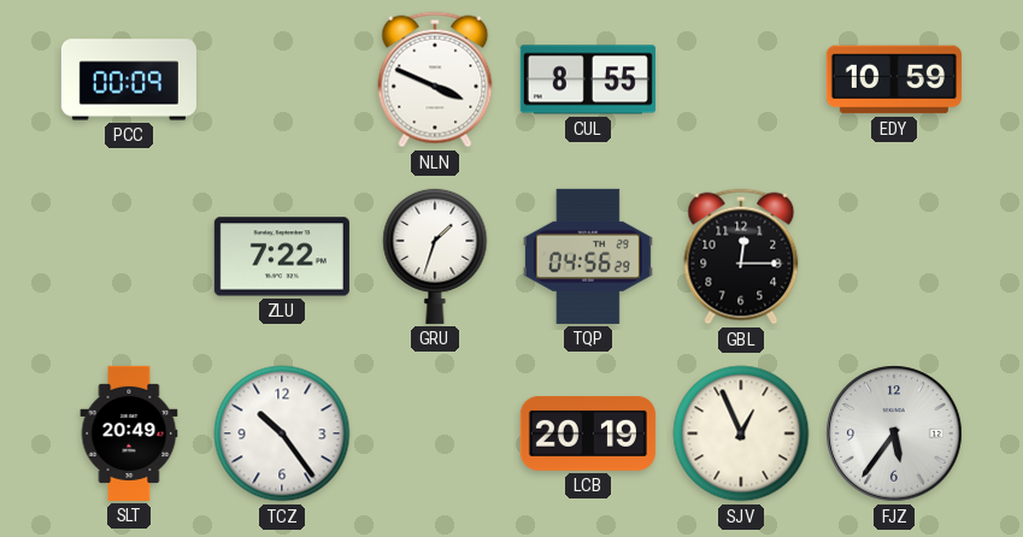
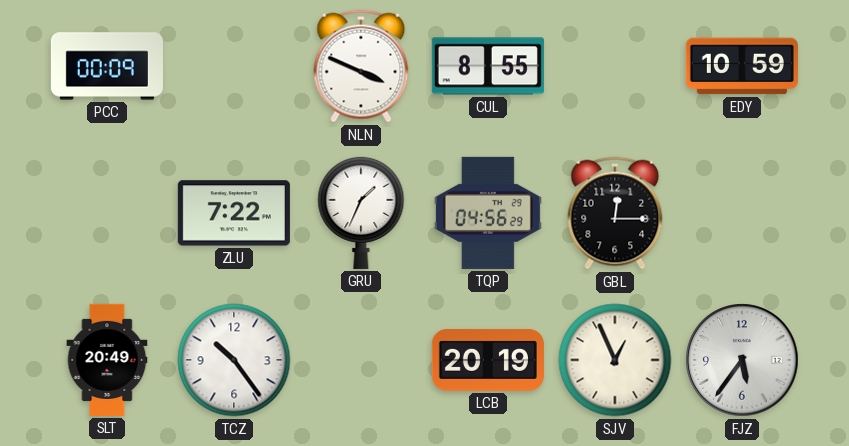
GRU: 1:33 -> 1:34 (361, 212)
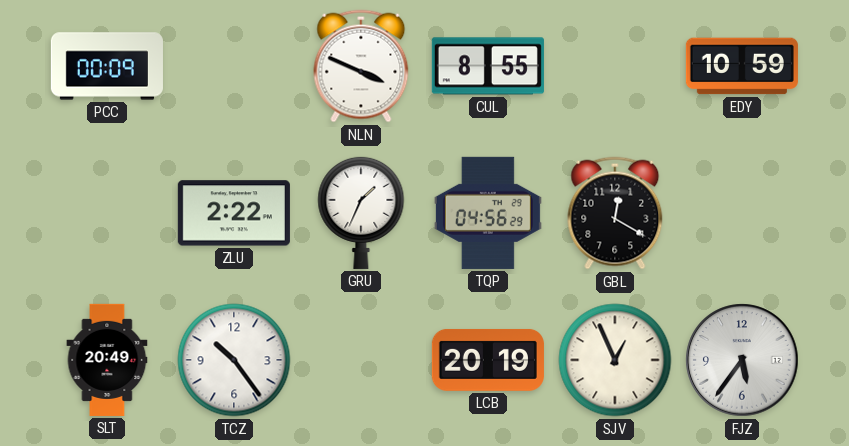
ZLU: 7:22 -> 2:22 (234, 213)
GBL: 12:15 -> 12:20 (615, 213)
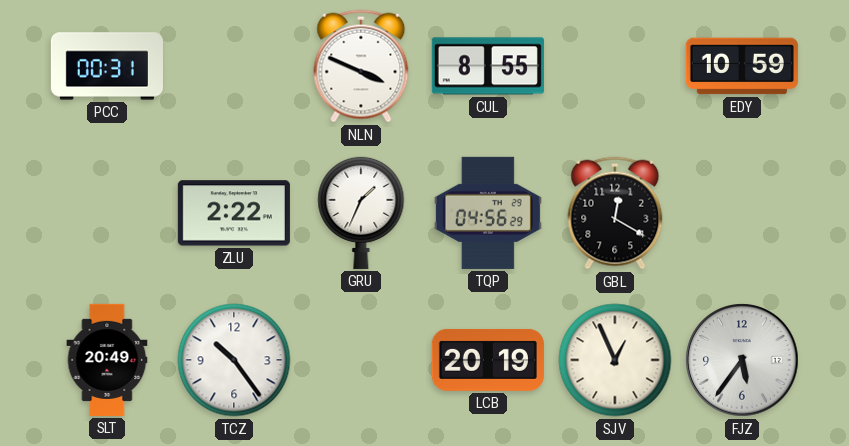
PCC: 00:09 -> 00:31 (107, 66)
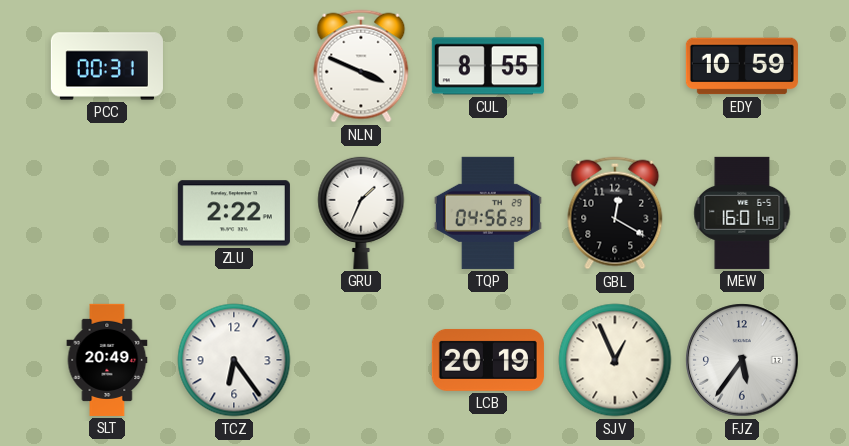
MEW: none -> 16:01 (742, 213)
TCZ: 10:24 -> 6:24 (234, 360)
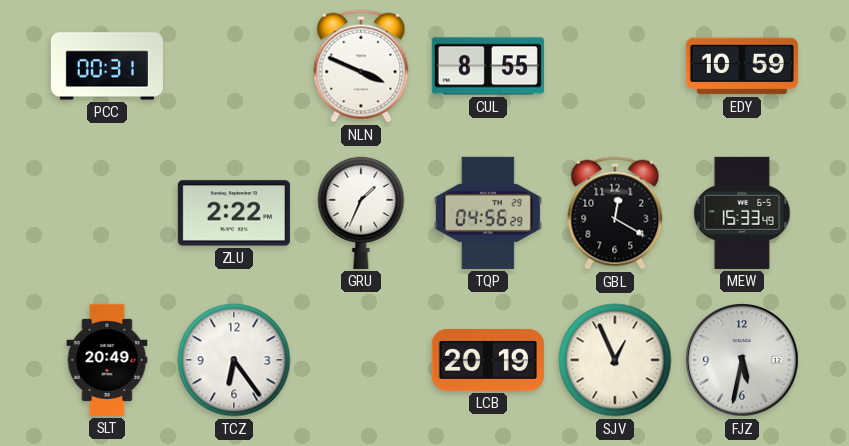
MEW: 16:01 -> 15:33 (742, 213)
FJZ: 5:36 -> 5:32 (742, 360)
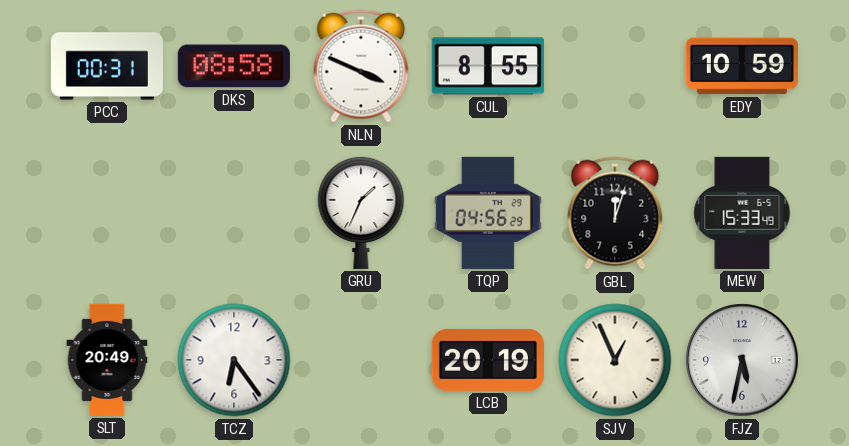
DKS: none -> 08:58 (234, 66)
ZLU: 2:22 -> none (234, 213)
GBL: 12:20 -> 12:03 (615, 213)
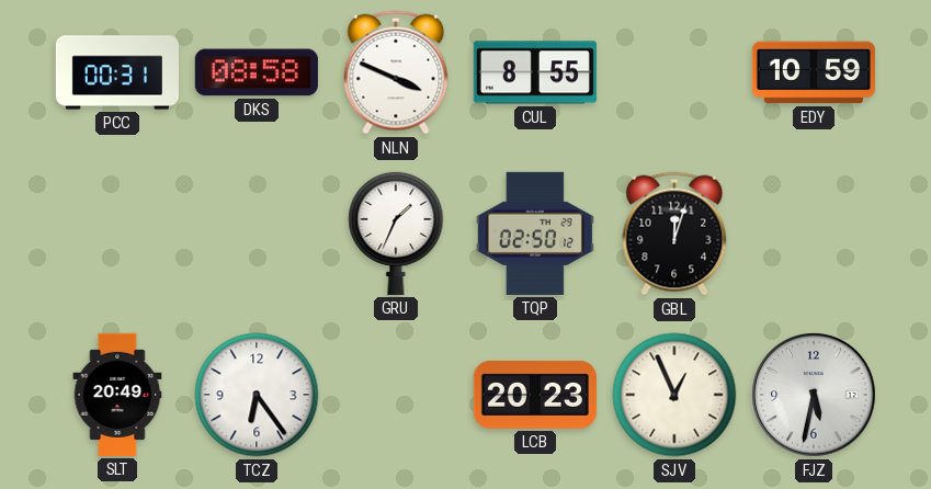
TQP: 04:56 -> 02:50 (535, 234)
MEW: 15:33 -> none (742, 213)
LCB: 20:19 -> 20:23 (535, 395)
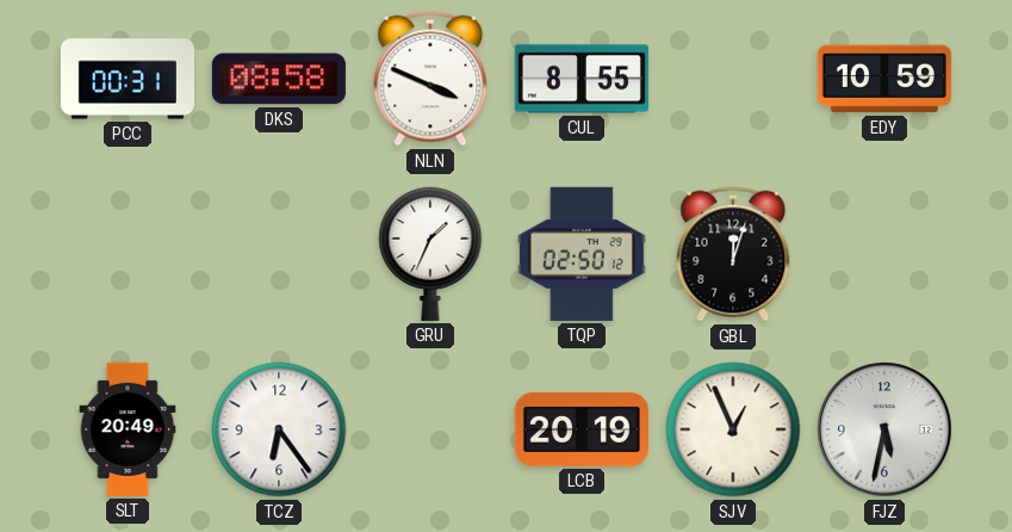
LCB: 20:23 -> 20:19 (582, 429)
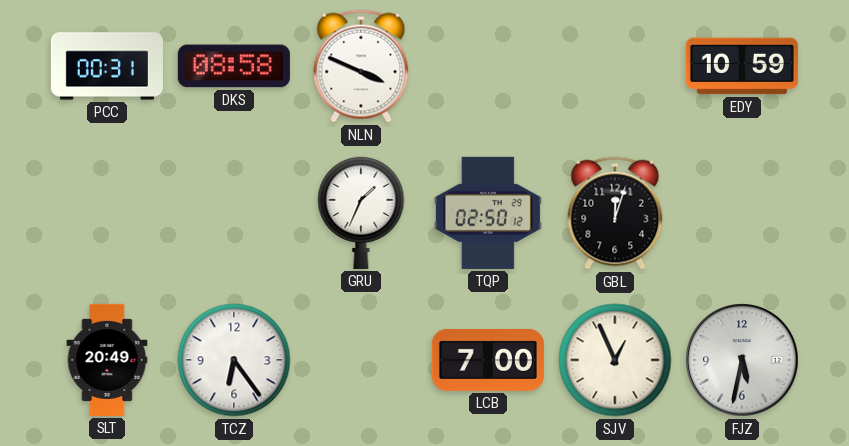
CUL: 8:55 -> none (582, 79)
LCB: 20:19 -> 7:00 (488, 360)
